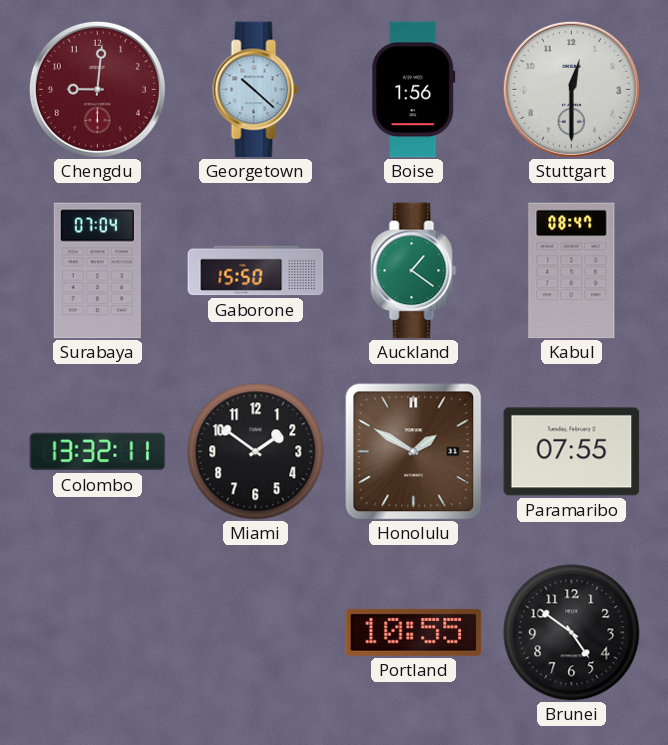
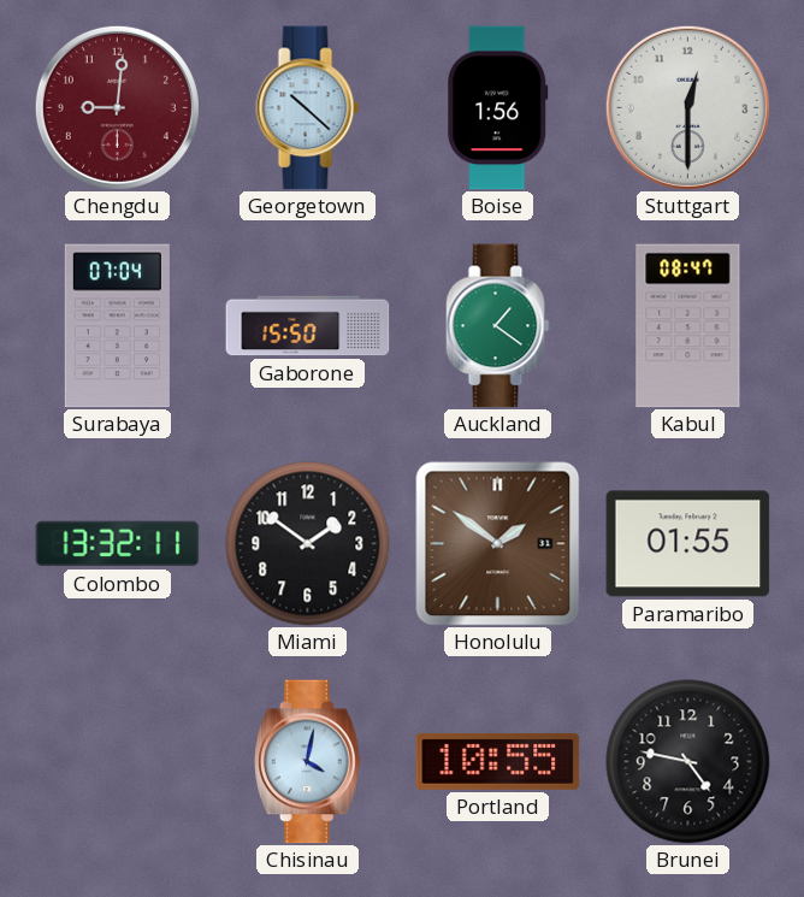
Honolulu: 1:50 -> 1:51 (498, 544)
Paramaribo: 07:55 -> 01:55 (688, 544)
Chisinau: none -> 4:02 (308, 762)
Brunei: 4:51 -> 4:47 (688, 762)
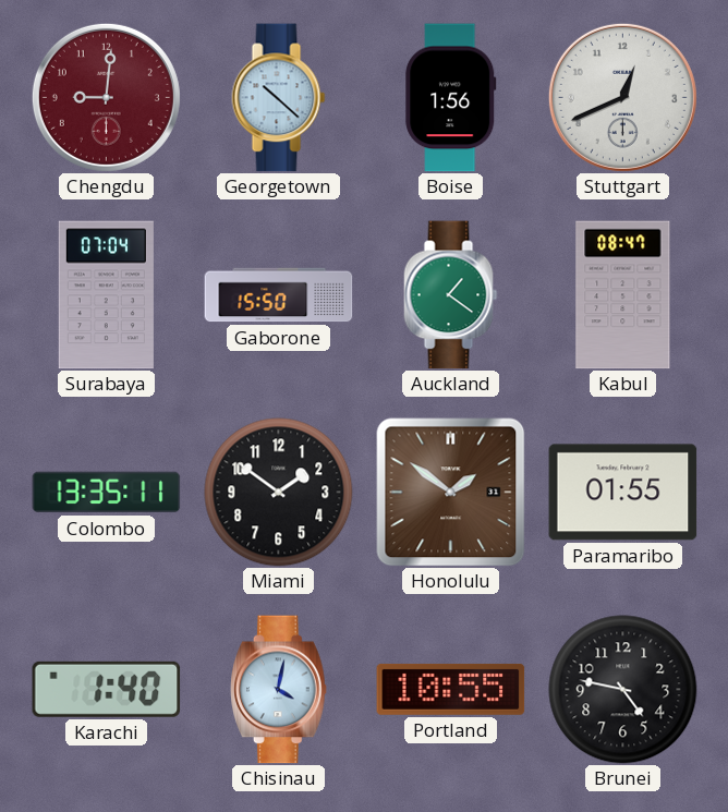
Stuttgart: 12:30 -> 12:41 (622, 97)
Colombo: 13:32 -> 13:35 (107, 493)
Karachi: none -> 1:40 (107, 689)
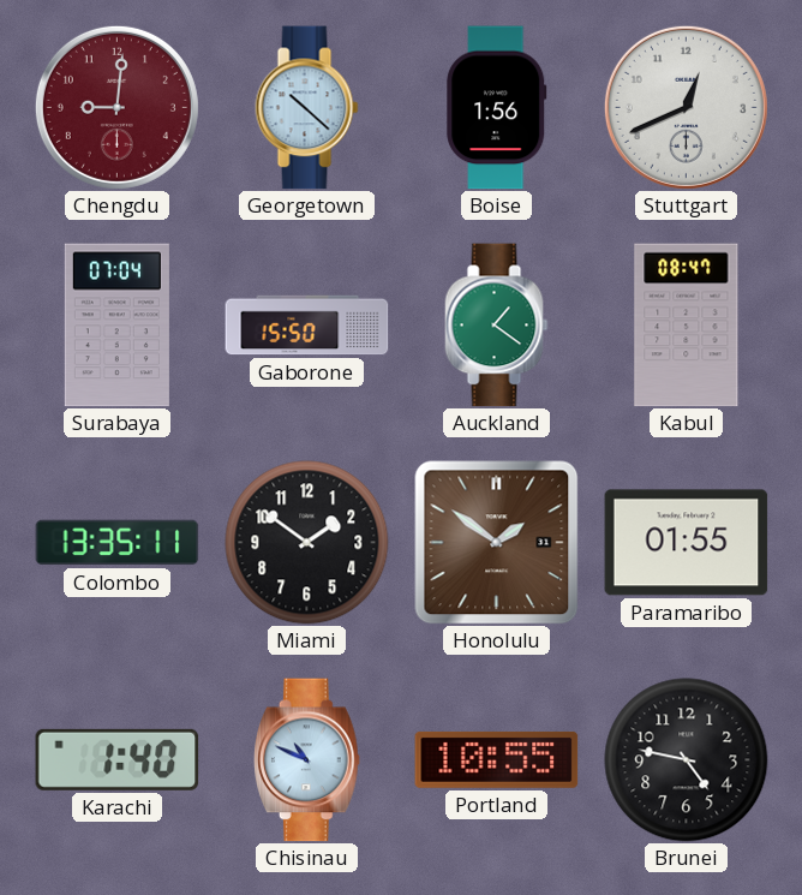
Chisinau: 4:02 -> 10:49 (307, 760)
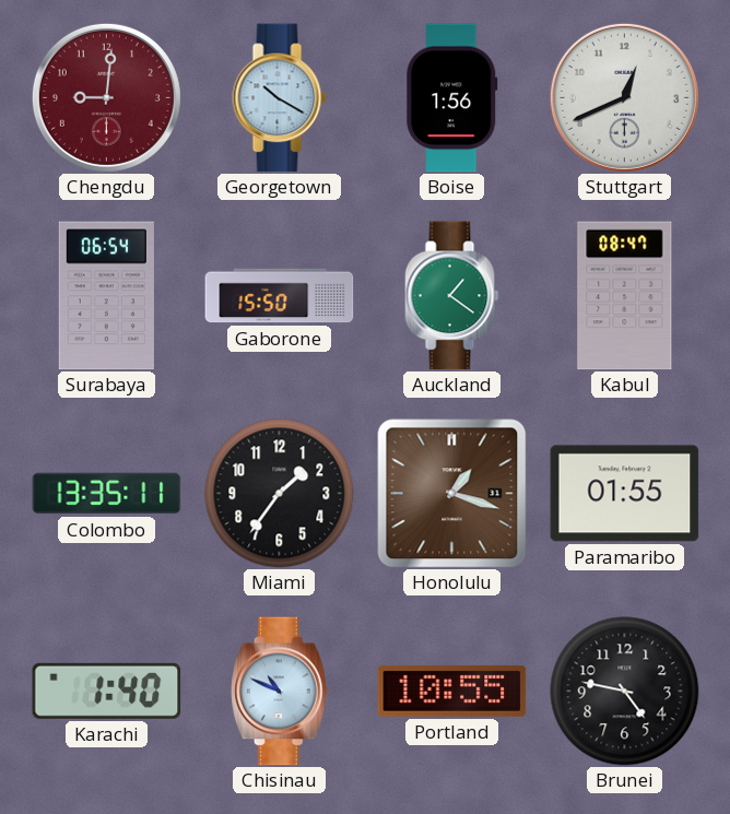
Georgetown: 10:22 -> 10:20 (280, 98)
Surabaya: 07:04 -> 06:54 (106, 296)
Miami: 1:51 -> 1:36 (280, 494)
Honolulu: 1:51 -> 1:18 (452, 494)
